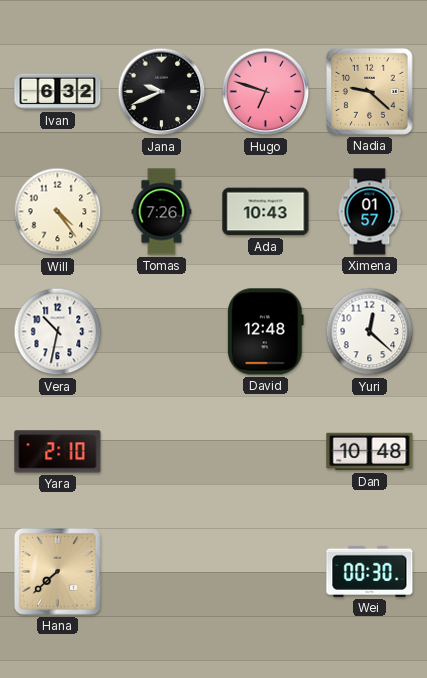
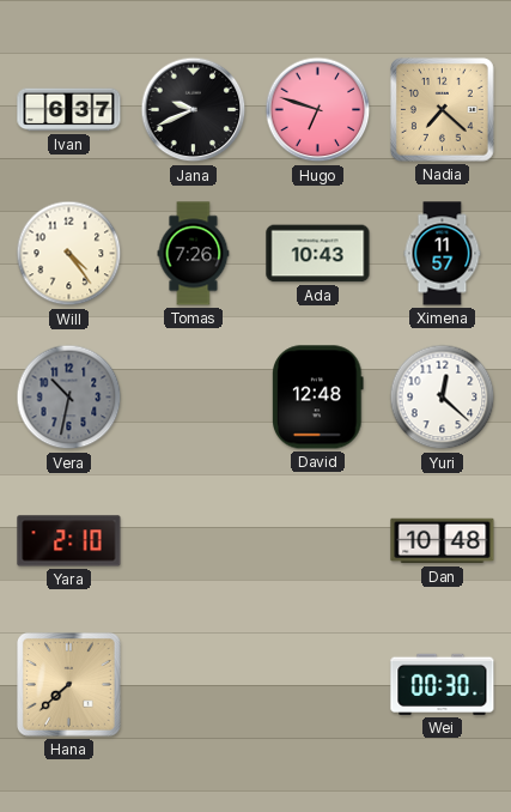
Ivan: 6:32 -> 6:37 (69, 110)
Nadia: 9:22 -> 7:22 (443, 110)
Ximena: 01:57 -> 11:57 (443, 254)
Vera dial: white -> grey (69, 398)
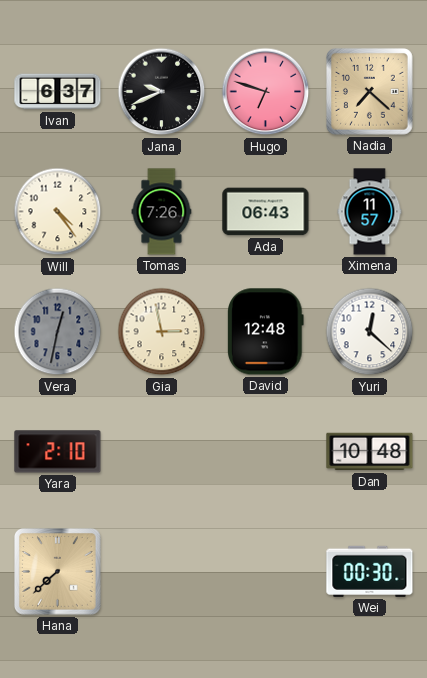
Ada: 10:43 -> 06:43 (266, 212)
Vera: 10:32 -> 12:32 (58, 332)
Gia: none -> 2:58 (162, 332)
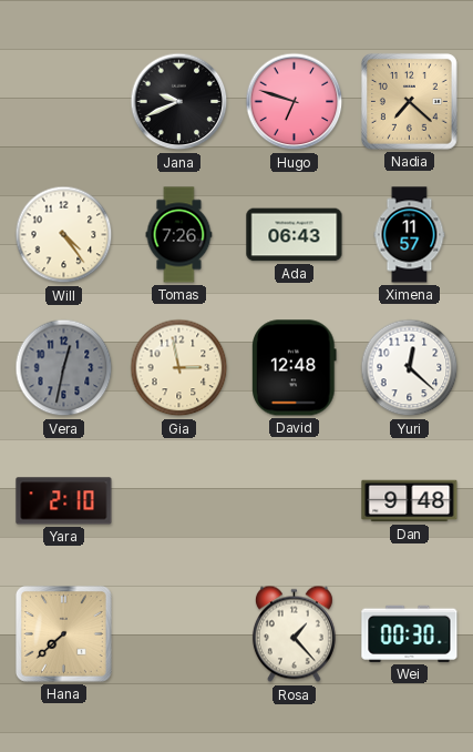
Ivan: 6:37 -> none (58, 92)
Dan: 10:48 -> 9:48 (410, 501)
Rosa: none -> 1:23 (294, 634)
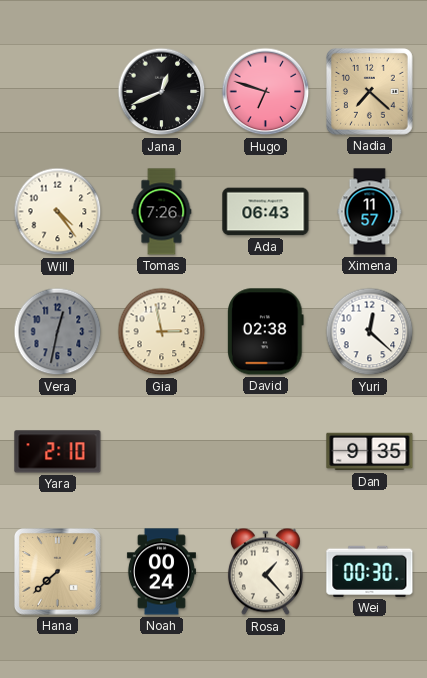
Jana: 9:41 -> 12:41 (162, 92)
David: 12:48 -> 02:38 (266, 332)
Dan: 9:48 -> 9:35 (370, 452)
Noah: none -> 00:24 (161, 572)
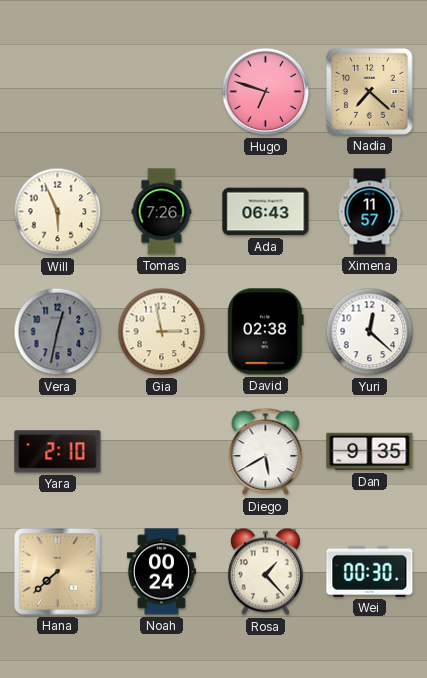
Jana: 12:41 -> none (162, 92)
Will: 4:24 -> 5:56 (58, 212)
Diego: none -> 5:40 (266, 452)
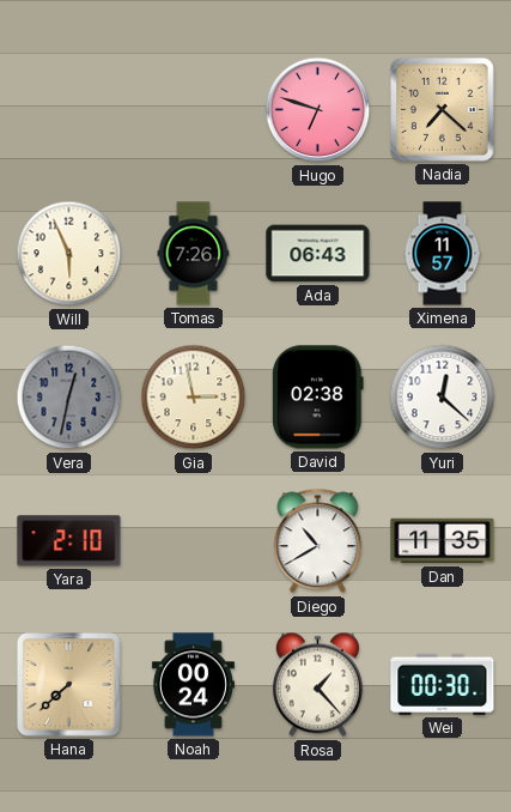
Diego: 5:40 -> 10:40 (318, 541)
Dan: 9:35 -> 11:35 (443, 541)
